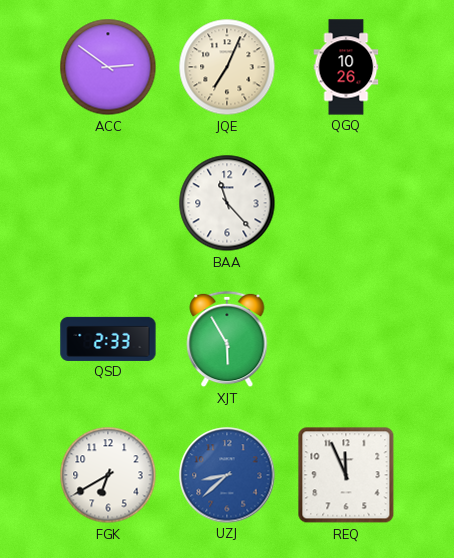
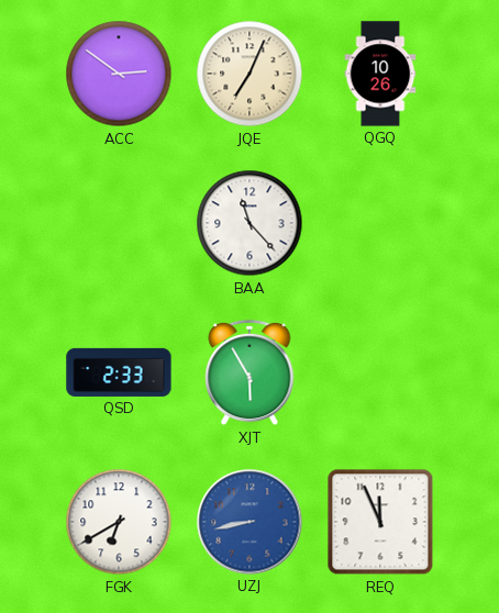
UZJ: 8:38 -> 8:43 (249, 522)
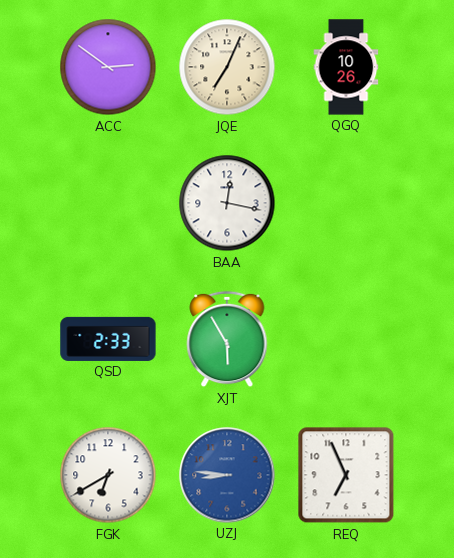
BAA: 11:23 -> 12:17 (227, 203)
UZJ: 8:43 -> 8:46 (227, 475)
REQ: 11:56 -> 6:56 (346, 475)
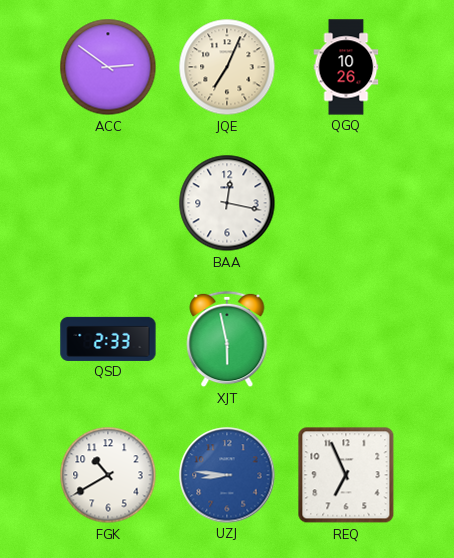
XJT: 5:55 -> 5:58 (227, 339)
FGK: 6:40 -> 10:40 (108, 475)
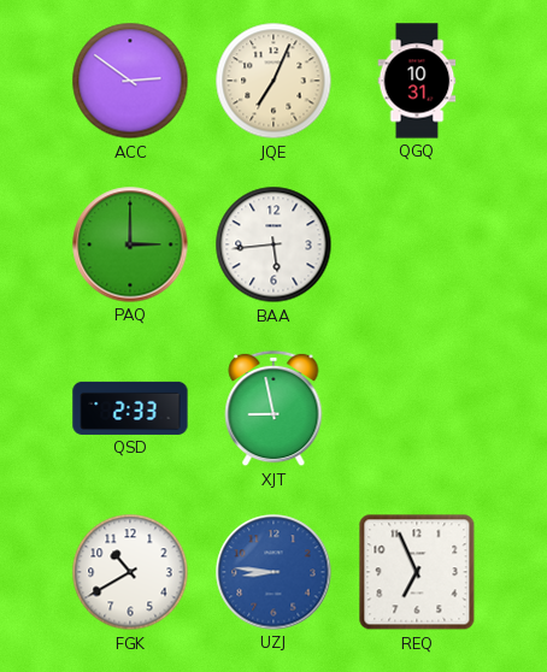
QGQ: 10:26 -> 10:31 (417, 81)
PAQ: none -> 3:00 (130, 244)
BAA: 12:17 -> 5:44 (273, 244)
XJT: 5:58 -> 8:58 (273, 408)
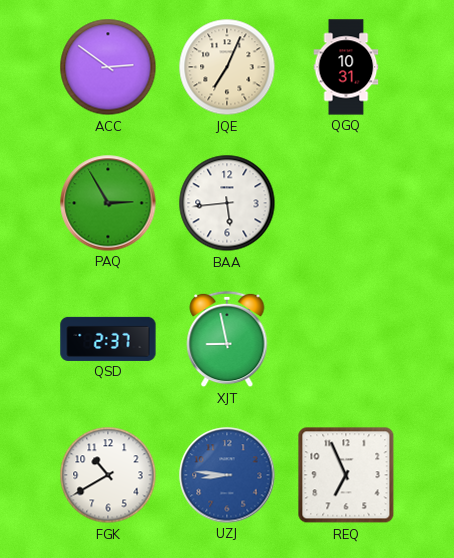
PAQ: 3:00 -> 2:55 (108, 203)
QSD: 2:33 -> 2:37 (108, 339)
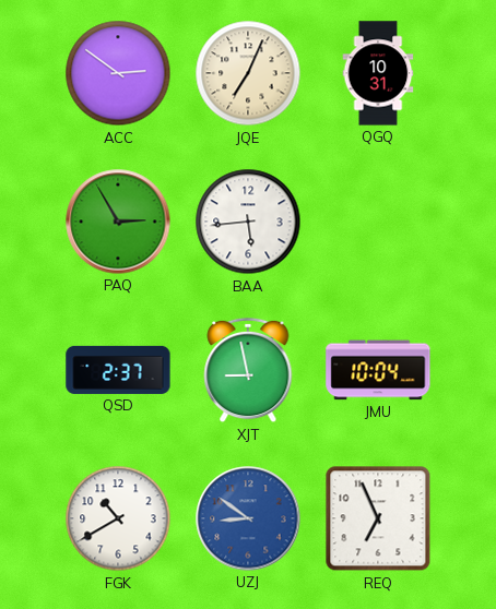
JMU: none -> 10:04 (378, 370)
UZJ: 8:46 -> 8:51 (248, 518)
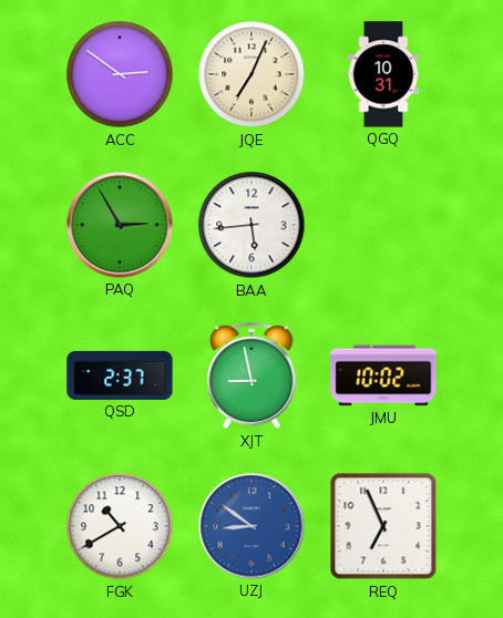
JMU: 10:04 -> 10:02 (383, 375)
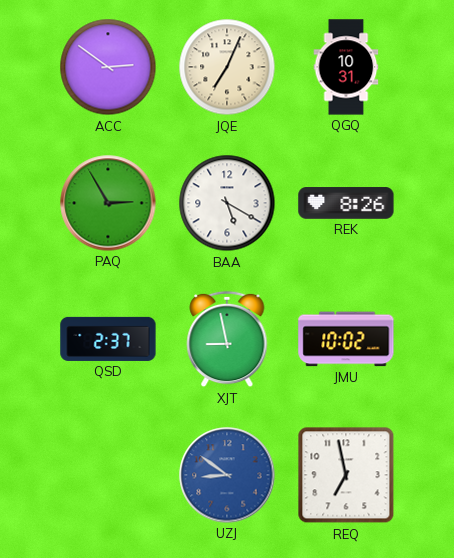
BAA: 5:44 -> 5:20 (227, 203)
REK: none -> 8:26 (346, 203)
FGK: 10:40 -> none (120, 526)
REQ: 6:56 -> 6:58 (346, 475)
